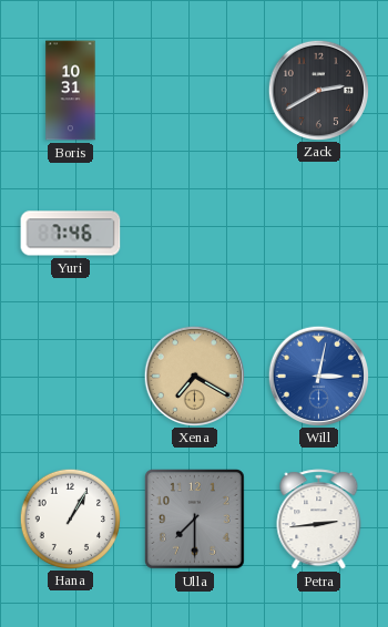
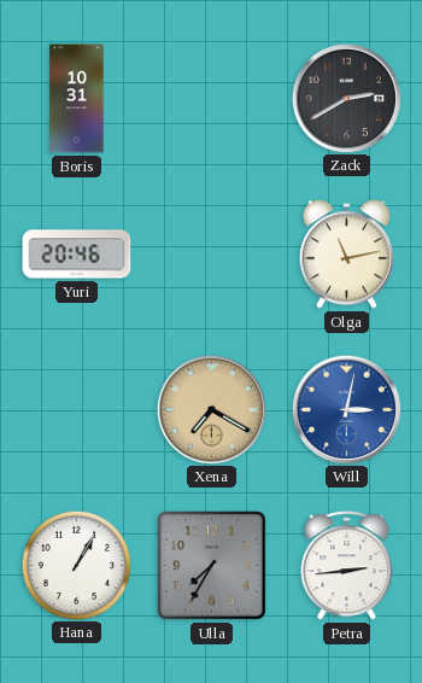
Yuri: 7:46 -> 20:46 (77, 255)
Olga: none -> 11:13 (346, 255)
Ulla: 7:30 -> 7:35 (212, 566)
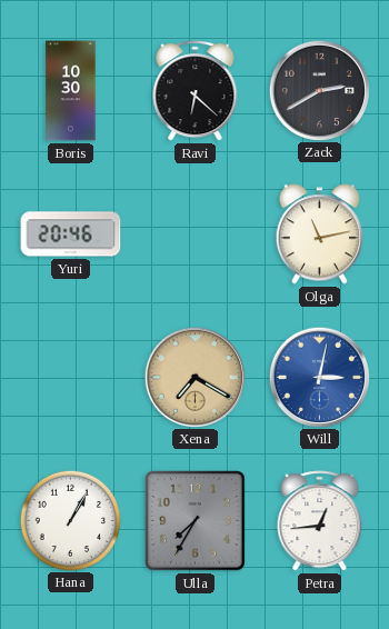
Boris: 10:31 -> 10:30 (71, 91)
Ravi: none -> 6:22 (196, 91)
Petra: 2:44 -> 12:44 (320, 521)
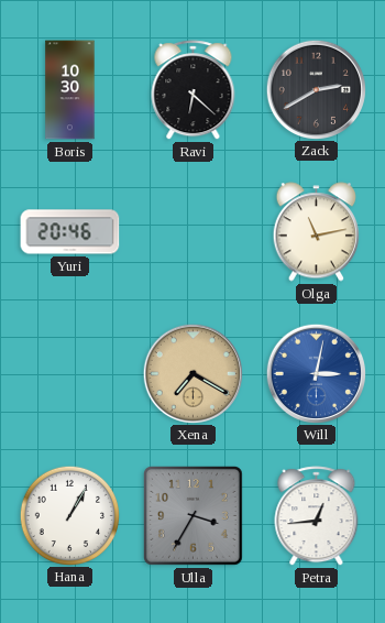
Ulla: 7:35 -> 3:35 (194, 516)
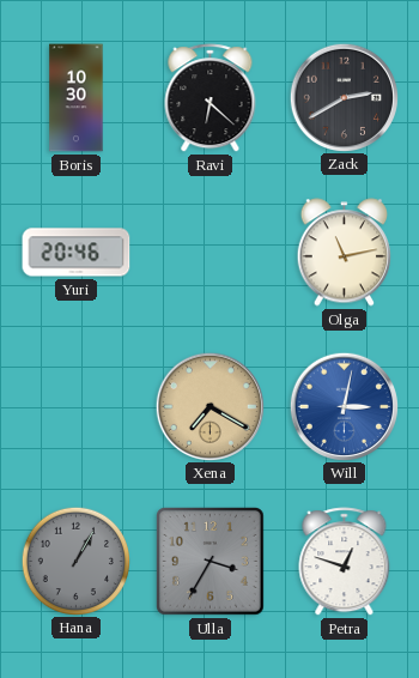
Hana dial: white -> grey (75, 561)
Petra: 12:44 -> 12:48 (345, 562)
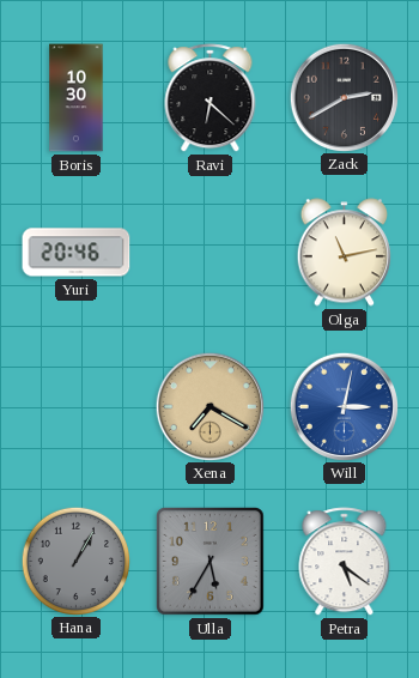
Ulla: 3:35 -> 5:35 (211, 562)
Petra: 12:48 -> 5:21 (345, 562)
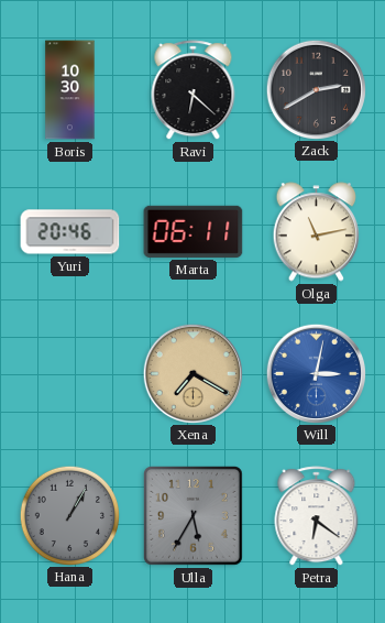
Marta: none -> 06:11 (194, 231)
Petra: 5:21 -> 6:21 (317, 516)
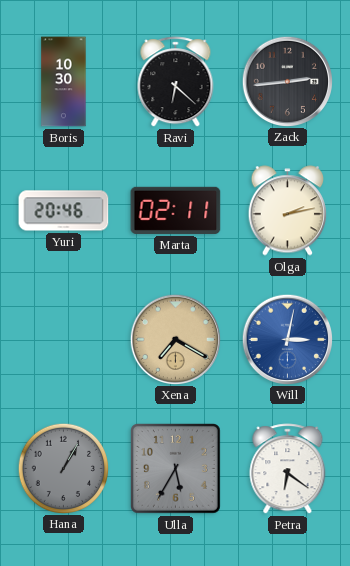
Zack: 2:40 -> 2:44 (287, 81)
Marta: 06:11 -> 02:11 (176, 210)
Olga: 11:13 -> 2:13 (287, 211)
